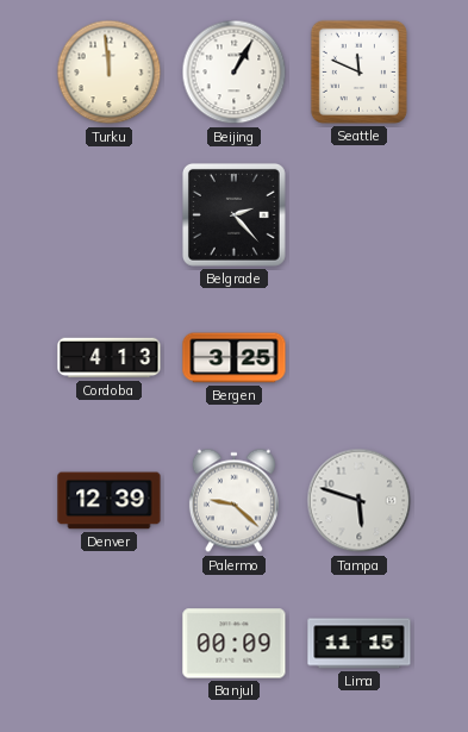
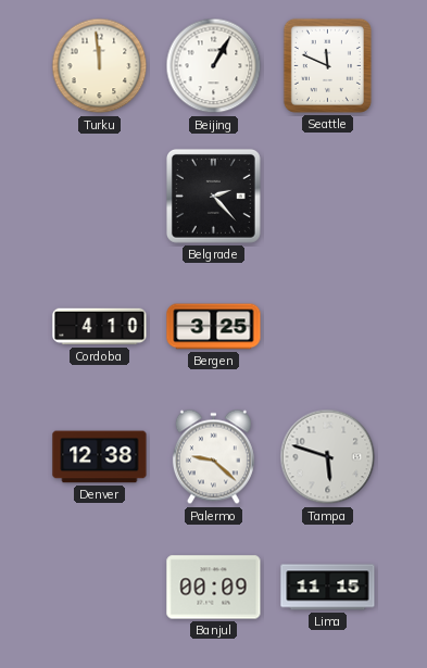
Cordoba: 4:13 -> 4:10 (100, 327)
Denver: 12:39 -> 12:38 (100, 457)
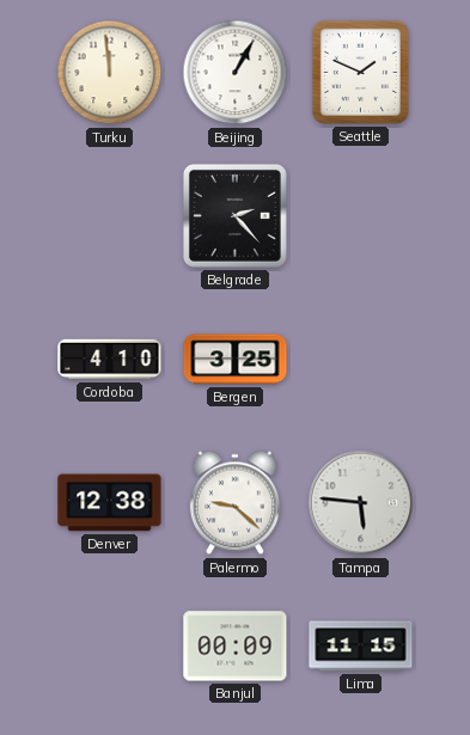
Seattle: 11:49 -> 1:49 (360, 72)
Tampa: 5:48 -> 5:46 (361, 503)
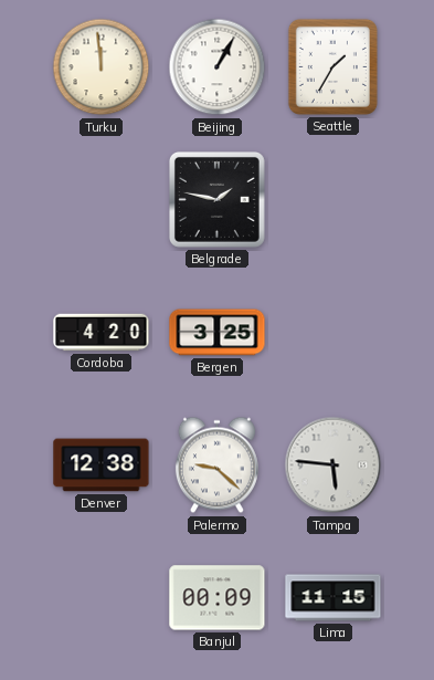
Seattle: 1:49 -> 1:35 (332, 66)
Belgrade: 2:23 -> 1:47 (216, 199)
Cordoba: 4:10 -> 4:20 (102, 333)
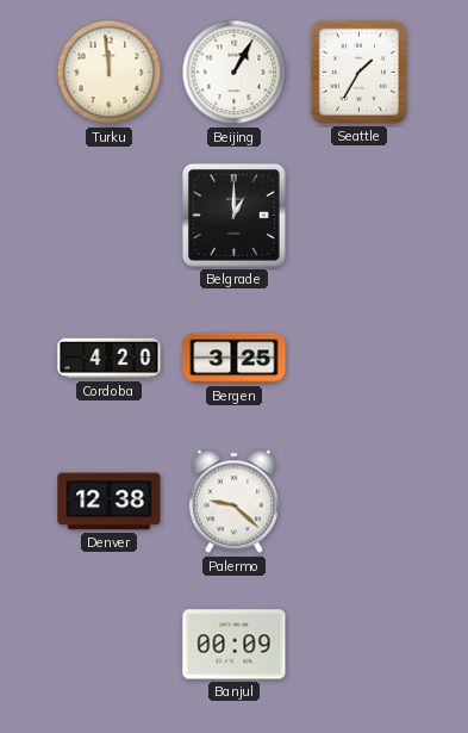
Belgrade: 1:47 -> 1:00 (233, 215)
Tampa: 5:46 -> none (334, 465)
Lima: 11:15 -> none (334, 598)
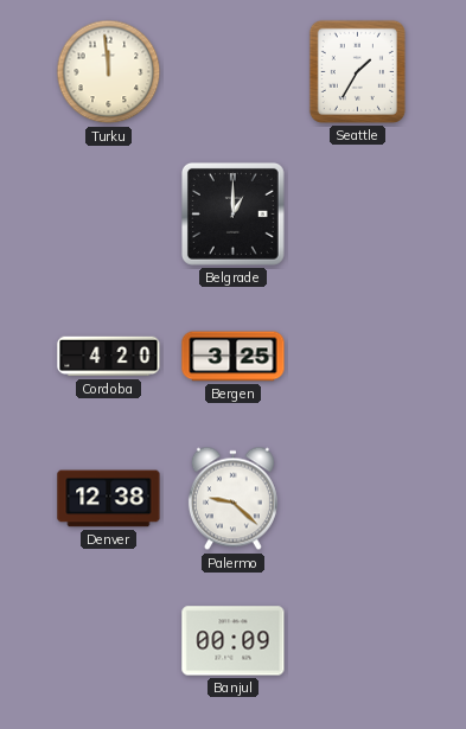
Beijing: 1:05 -> none (235, 73)
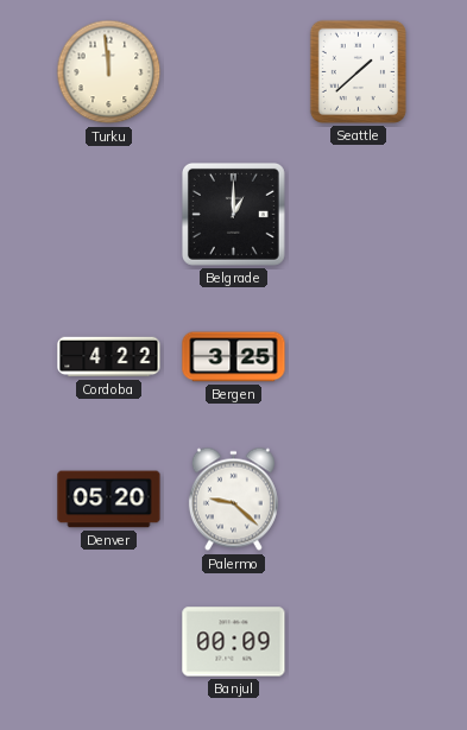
Seattle: 1:35 -> 1:38 (358, 71)
Cordoba: 4:20 -> 4:22 (109, 357)
Denver: 12:38 -> 05:20 (109, 500)
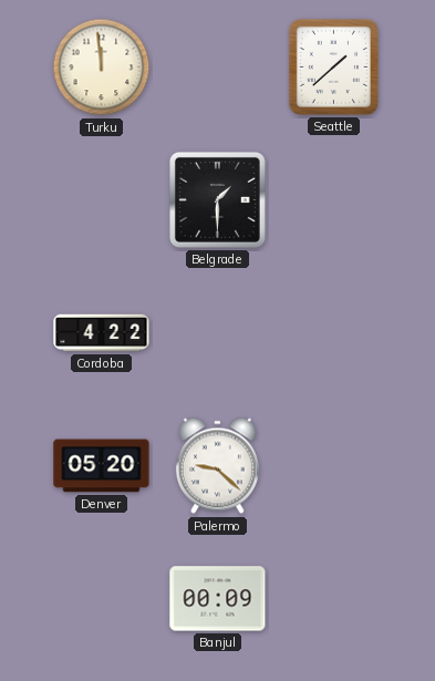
Belgrade: 1:00 -> 1:30 (217, 199)
Bergen: 3:25 -> none (234, 357)
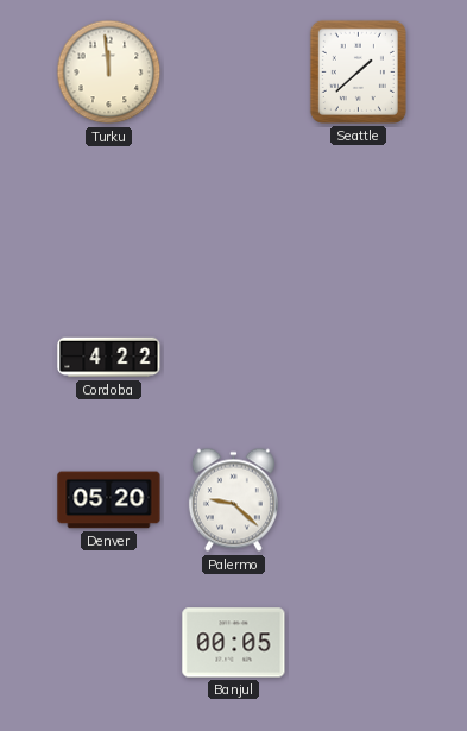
Belgrade: 1:30 -> none (217, 199)
Banjul: 00:09 -> 00:05 (234, 643)
